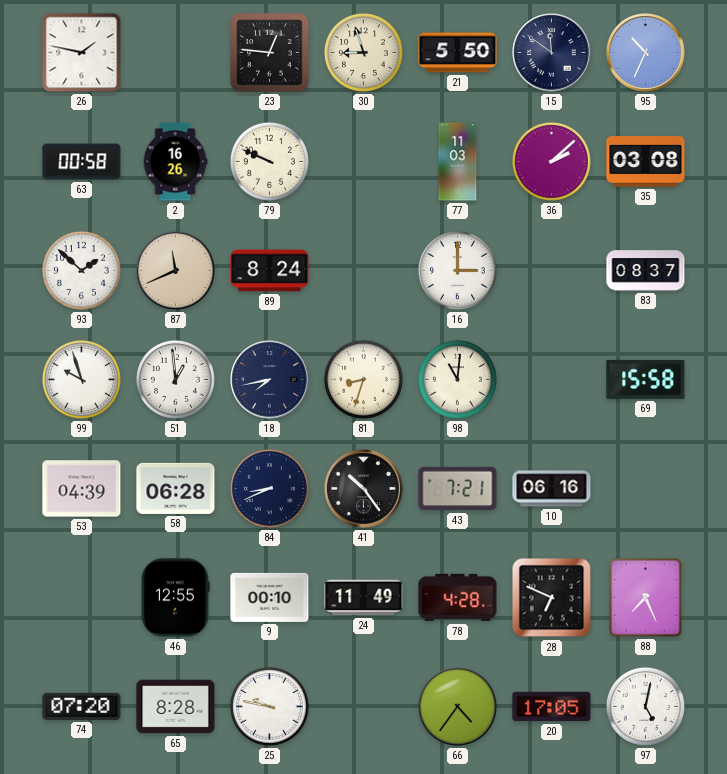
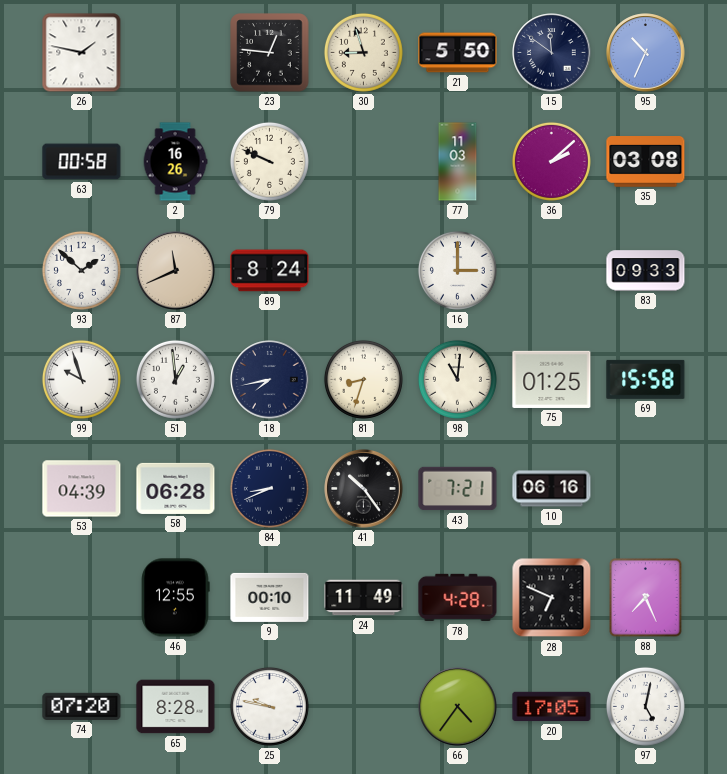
83: 08:37 -> 09:33 (646, 271)
75: none -> 01:25 (552, 379)
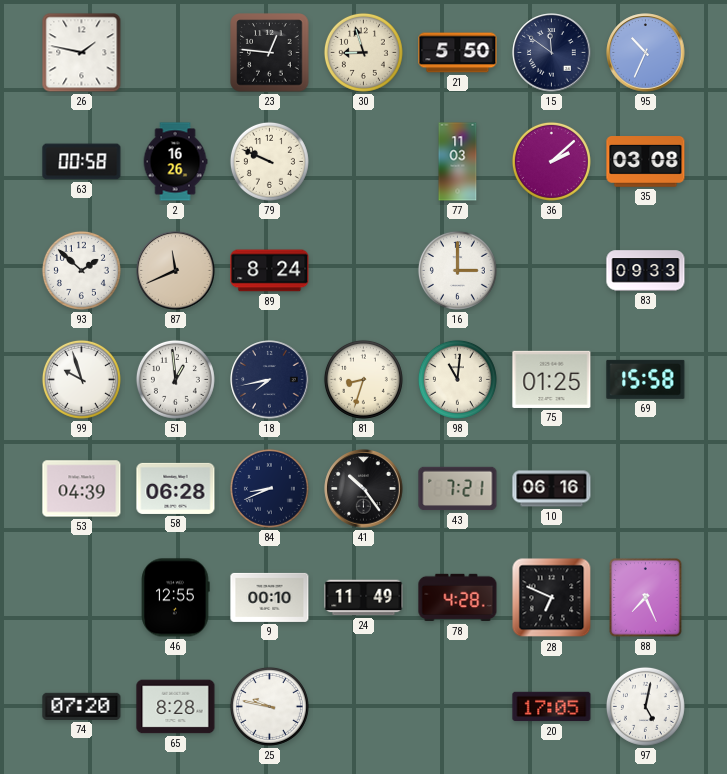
66: 4:36 -> none (458, 707)
